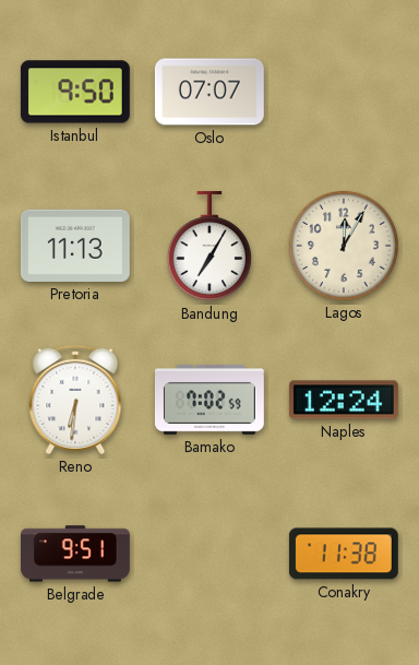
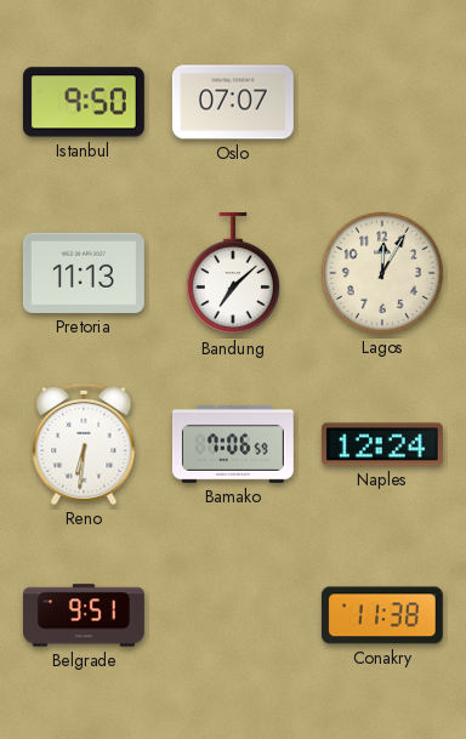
Bandung: 7:05 -> 7:08 (233, 273)
Bamako: 7:02 -> 7:06 (233, 444)
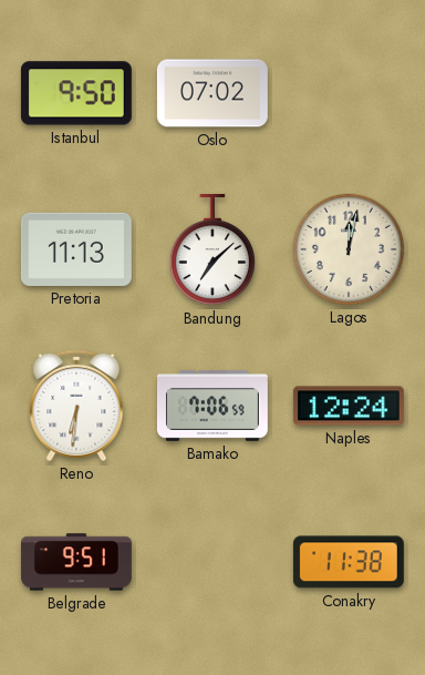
Oslo: 07:07 -> 07:02 (212, 93)
Lagos: 12:05 -> 12:02 (349, 249)
